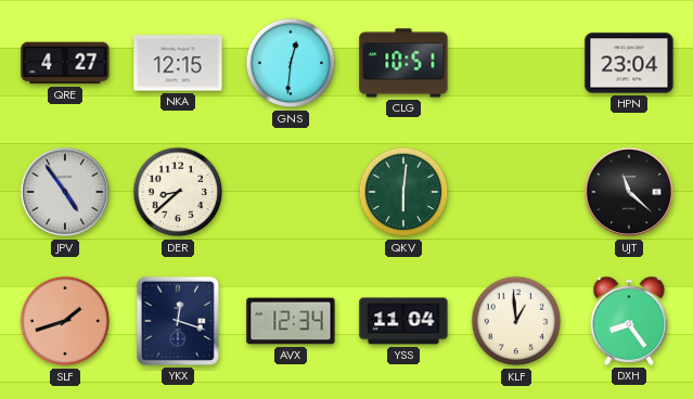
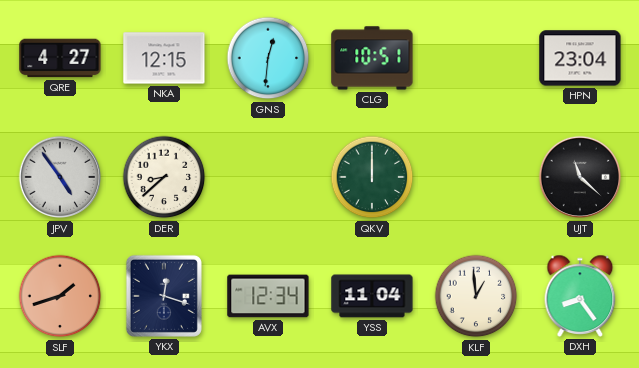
QKV: 6:01 -> 12:00 (372, 177)
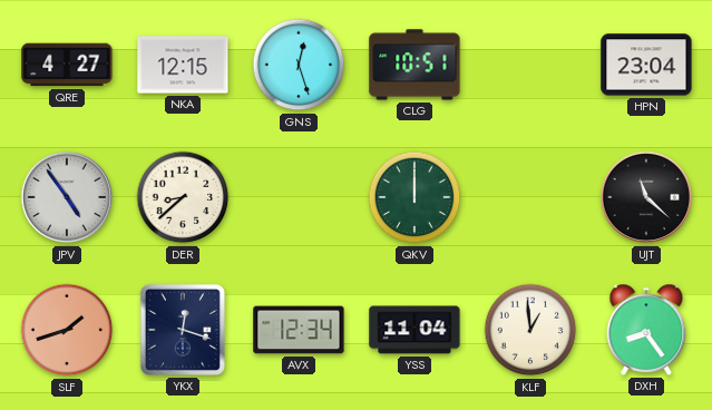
GNS: 12:31 -> 12:27 (299, 65)
